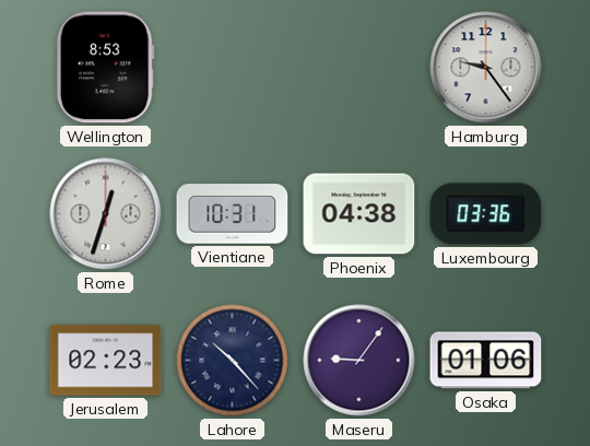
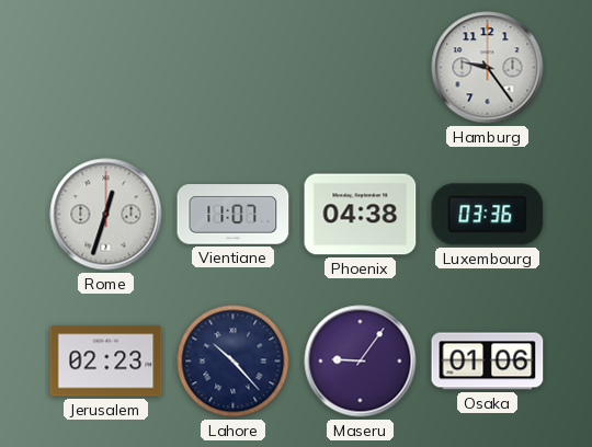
Wellington: 8:53 -> none (105, 68)
Vientiane: 10:31 -> 11:07 (234, 215)
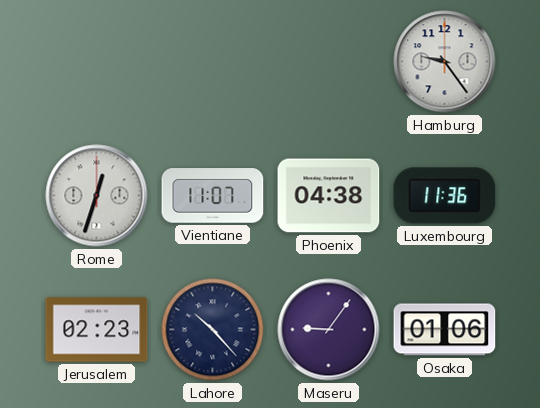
Luxembourg: 03:36 -> 11:36 (445, 196)
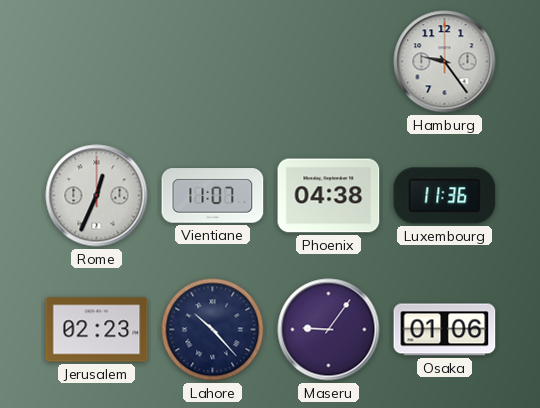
Rome: 12:33 -> 12:34 (97, 196)
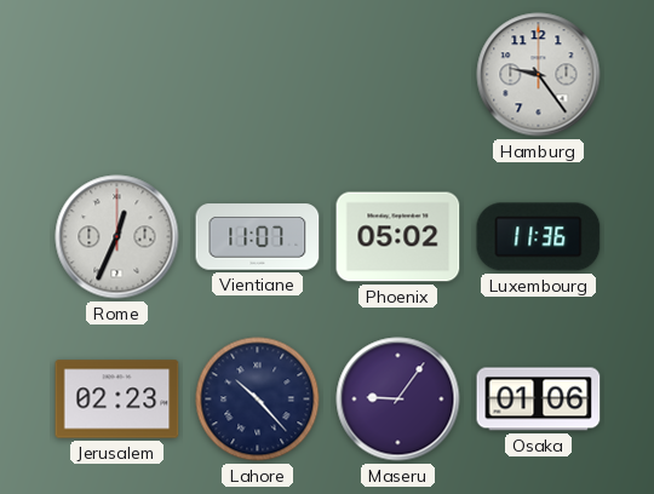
Phoenix: 04:38 -> 05:02 (398, 237)
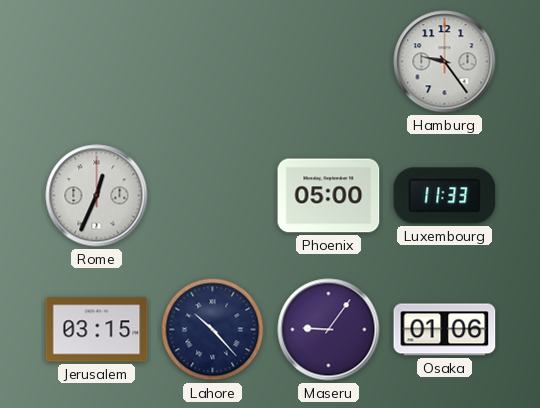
Vientiane: 11:07 -> none (258, 237)
Phoenix: 05:02 -> 05:00 (329, 196)
Luxembourg: 11:36 -> 11:33 (445, 196)
Jerusalem: 02:23 -> 03:15 (97, 330)
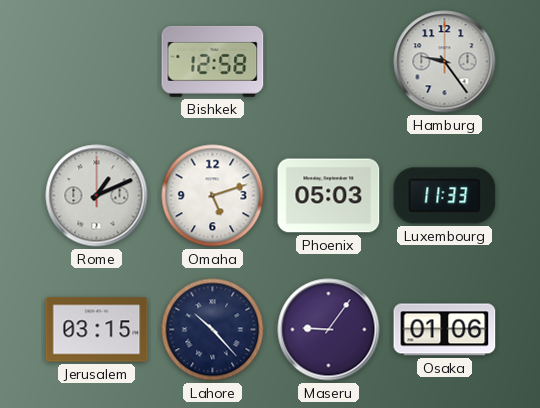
Bishkek: none -> 12:58 (213, 61)
Rome: 12:34 -> 1:11 (97, 196)
Omaha: none -> 5:12 (213, 196)
Phoenix: 05:00 -> 05:03 (329, 196)
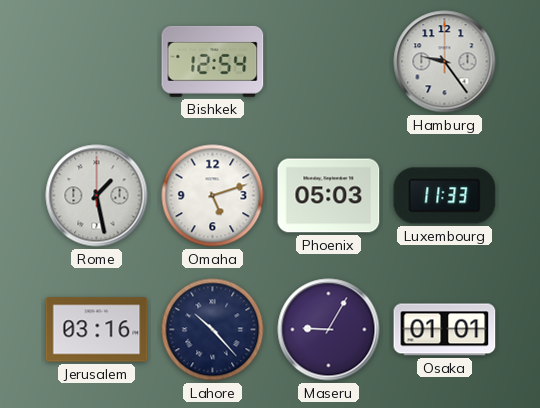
Bishkek: 12:58 -> 12:54 (213, 61)
Rome: 1:11 -> 1:28 (97, 196)
Jerusalem: 03:15 -> 03:16 (97, 330)
Maseru: 9:06 -> 9:05 (329, 330)
Osaka: 01:06 -> 01:01 (445, 330)
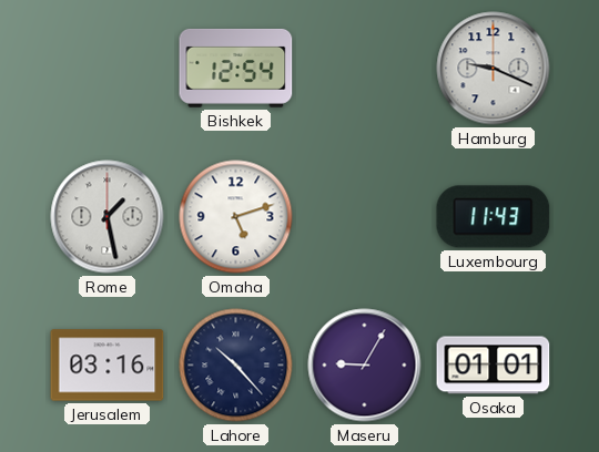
Hamburg: 9:24 -> 9:19 (494, 69)
Phoenix: 05:03 -> none (329, 196)
Luxembourg: 11:33 -> 11:43 (494, 217)
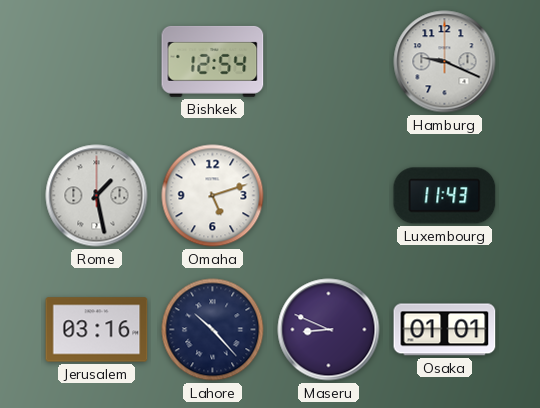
Maseru: 9:05 -> 8:49 (329, 330)
